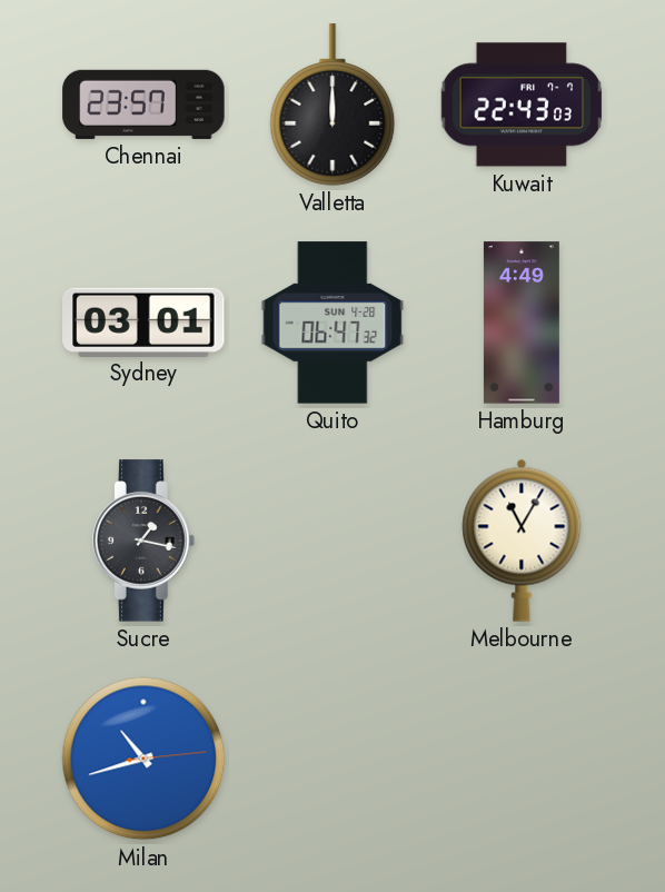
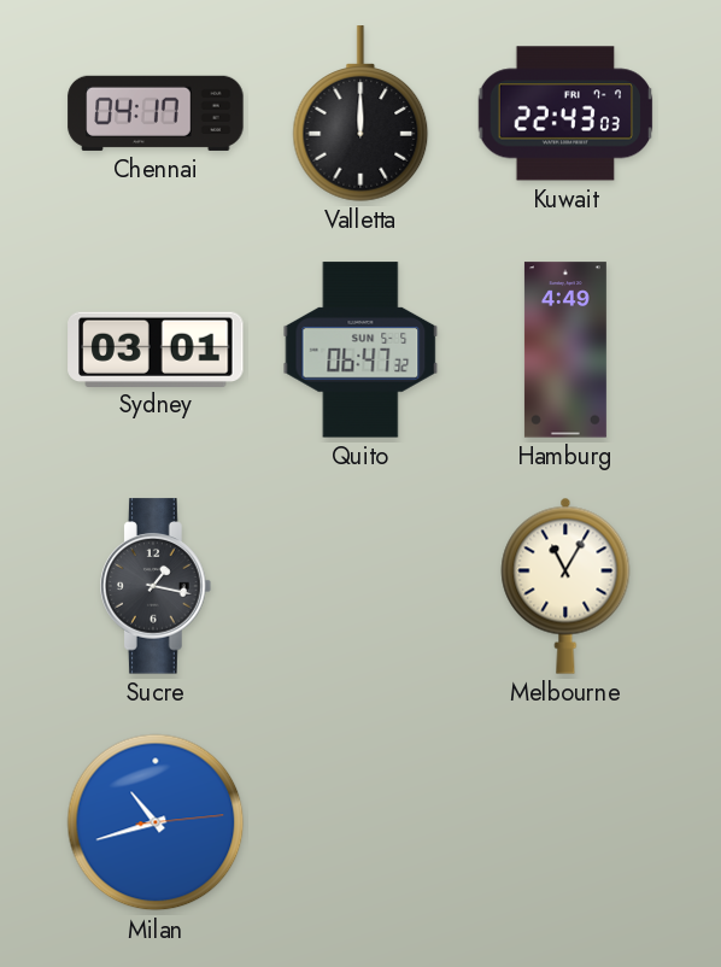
Chennai: 23:57 -> 04:17 (156, 113)
Quito date: SUN 4-28 -> SUN 5-5 (360, 350)
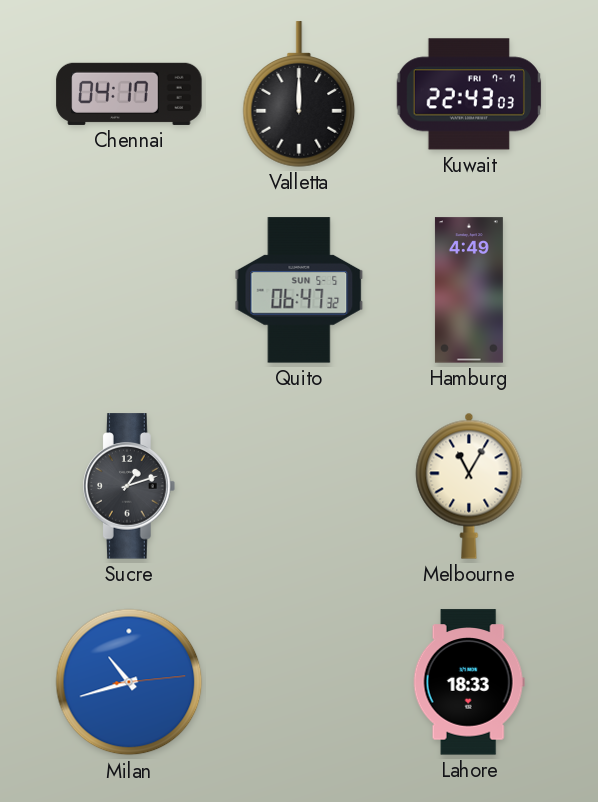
Sydney: 03:01 -> none (156, 348)
Sucre: 1:17 -> 1:12 (129, 486)
Lahore: none -> 18:33 (469, 682)
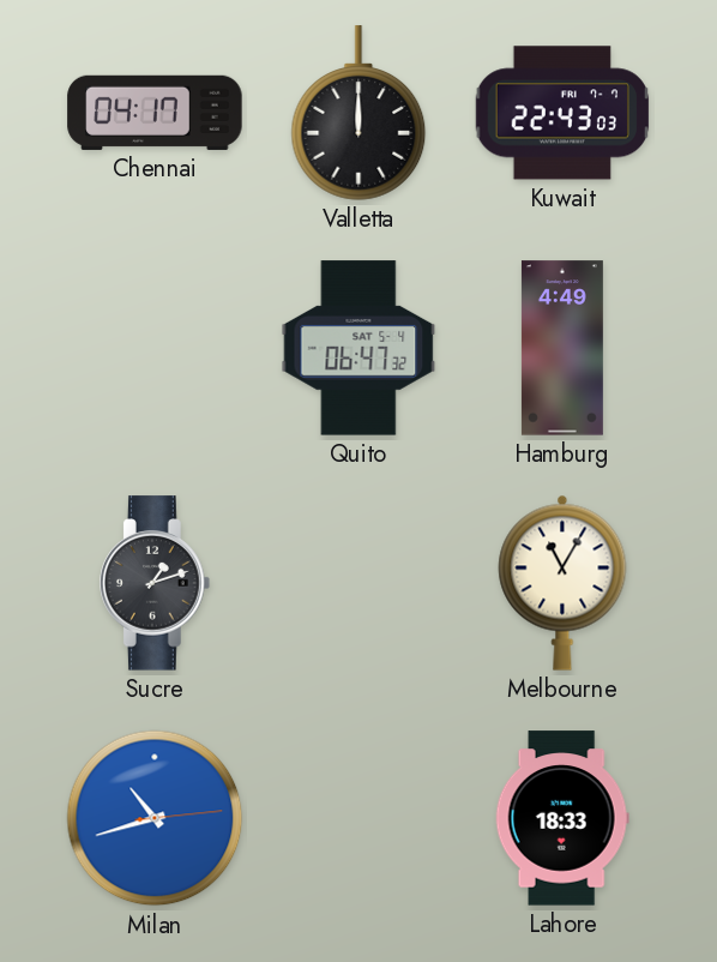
Quito date: SUN 5-5 -> SAT 5-4 (358, 348)
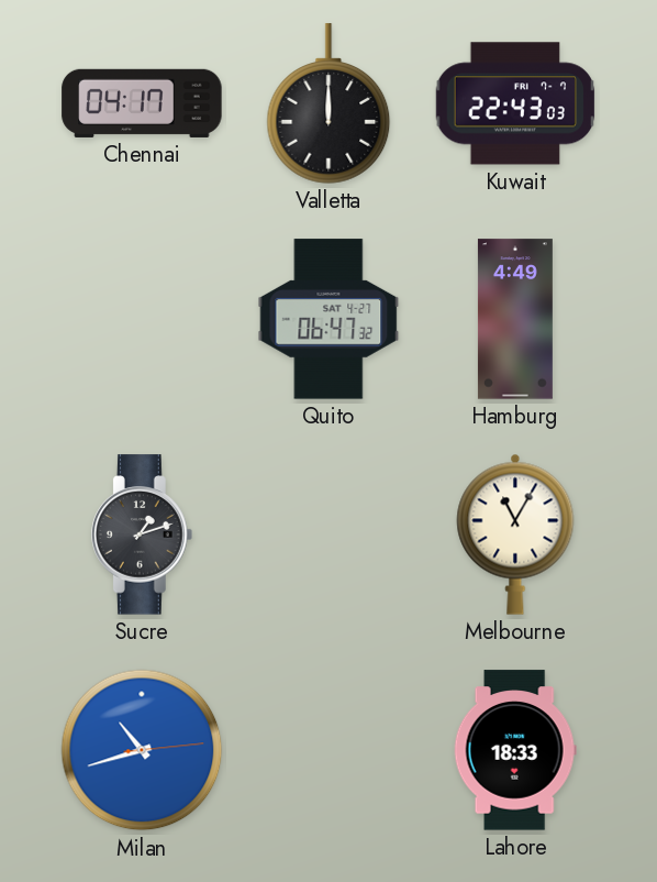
Quito date: SAT 5-4 -> SAT 4-27 (328, 319)
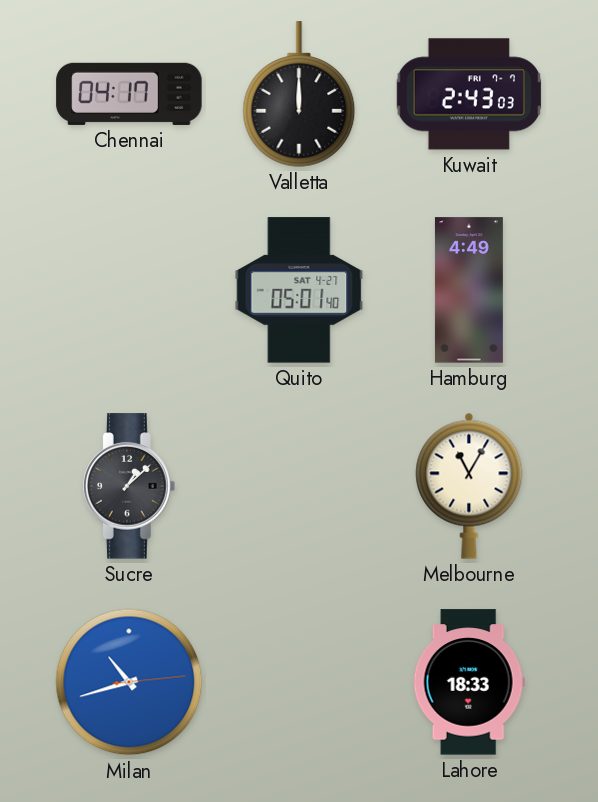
Kuwait: 22:43 -> 2:43 (469, 94)
Quito: 06:47 -> 05:01 (299, 290)
Sucre: 1:12 -> 1:08 (129, 486)
